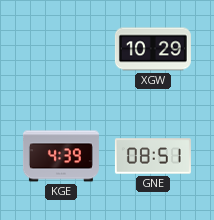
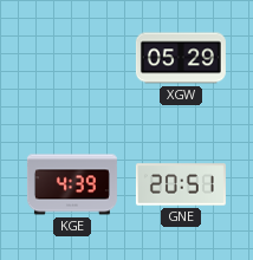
XGW: 10:29 -> 05:29 (181, 58)
GNE: 08:51 -> 20:51 (181, 184)
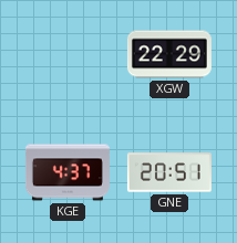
XGW: 05:29 -> 22:29 (169, 54)
KGE: 4:39 -> 4:37 (68, 172)
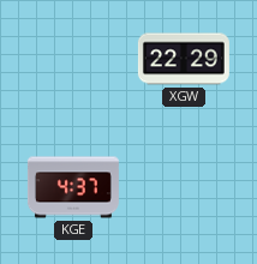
GNE: 20:51 -> none (169, 172)
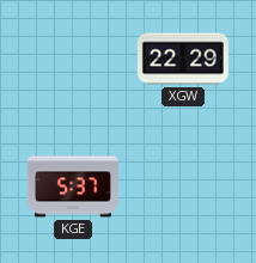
KGE: 4:37 -> 5:37 (73, 186)
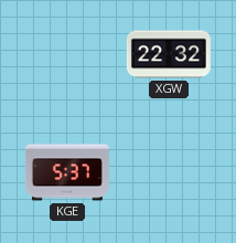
XGW: 22:29 -> 22:32 (169, 54)
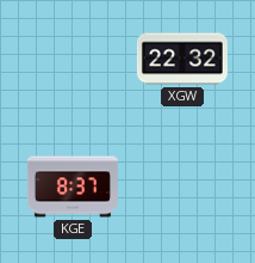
KGE: 5:37 -> 8:37 (73, 186)
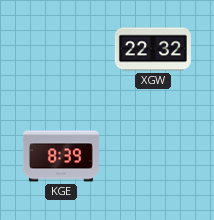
KGE: 8:37 -> 8:39 (61, 156)
